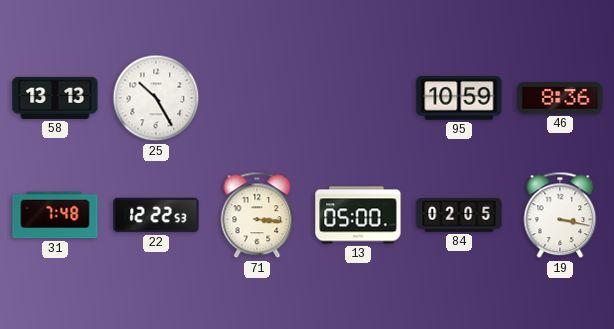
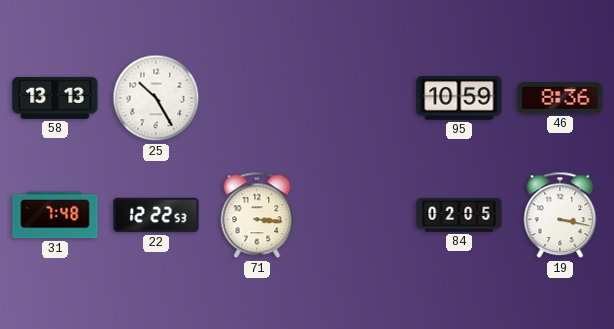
13: 05:00 -> none (358, 215)
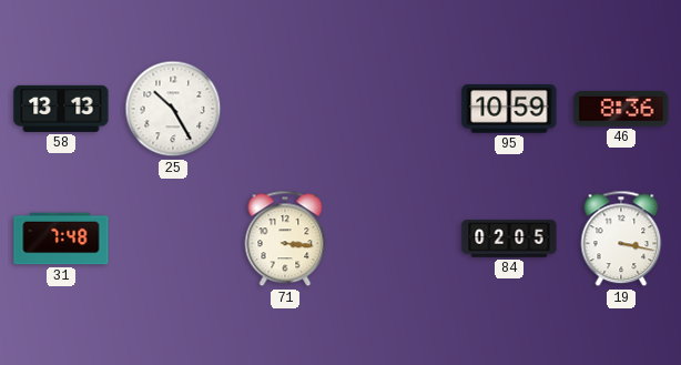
22: 12:22 -> none (156, 215)
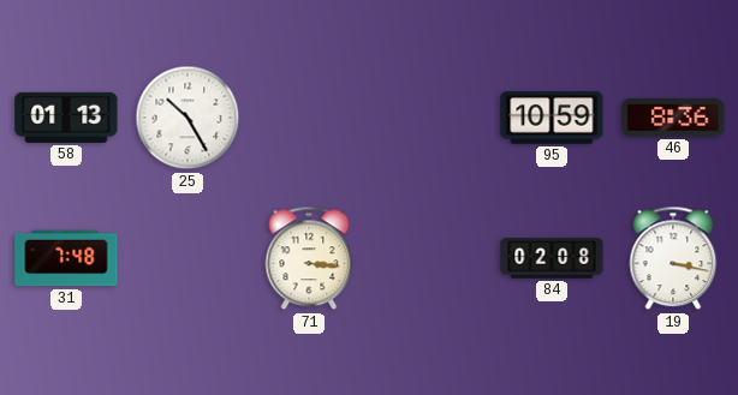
58: 13:13 -> 01:13 (66, 118)
84: 02:05 -> 02:08 (552, 258)
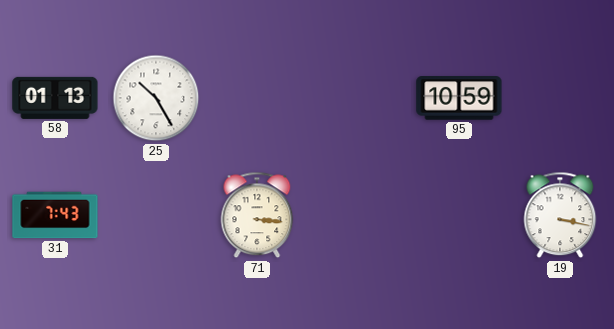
46: 8:36 -> none (673, 118)
31: 7:48 -> 7:43 (55, 215)
84: 02:08 -> none (552, 258)
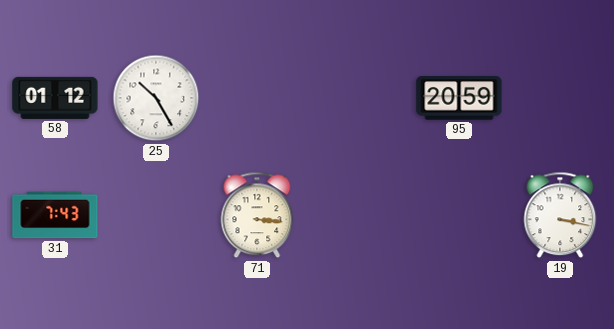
58: 01:13 -> 01:12 (55, 98)
95: 10:59 -> 20:59 (459, 98)
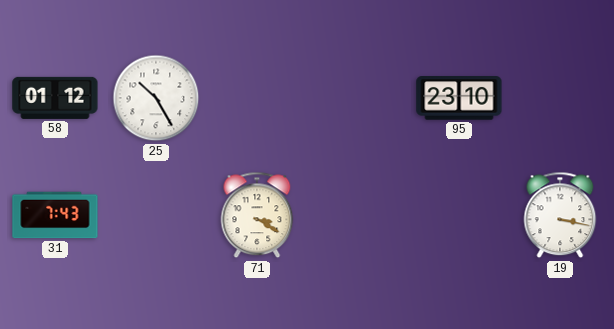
95: 20:59 -> 23:10 (459, 98)
71: 3:16 -> 3:20 (257, 215)
